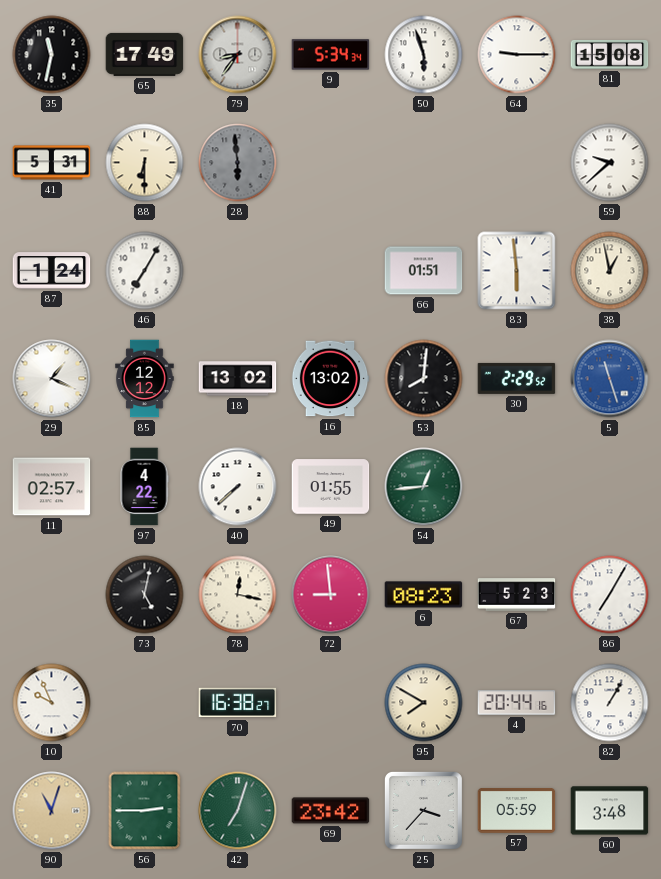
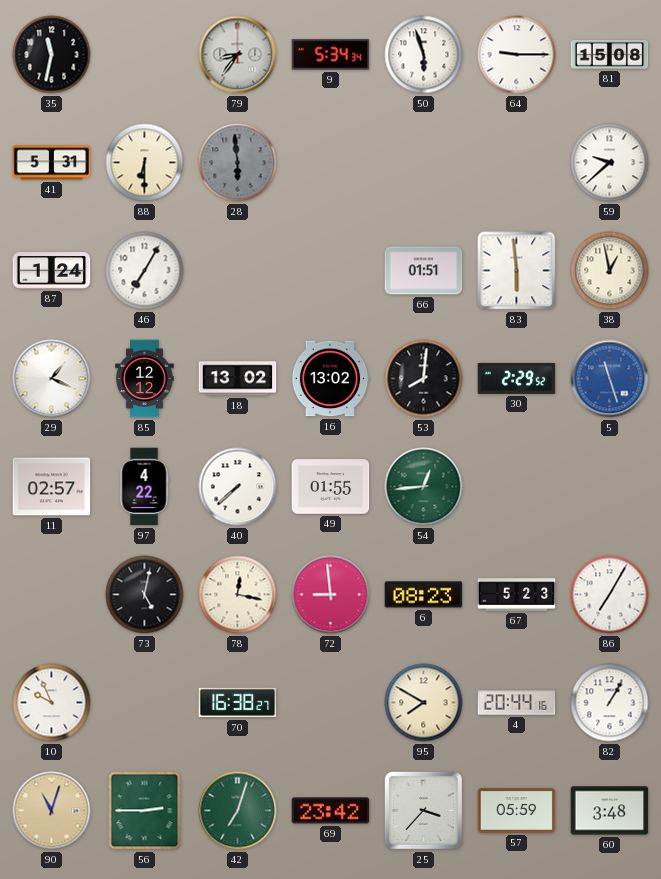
65: 17:49 -> none (145, 54)
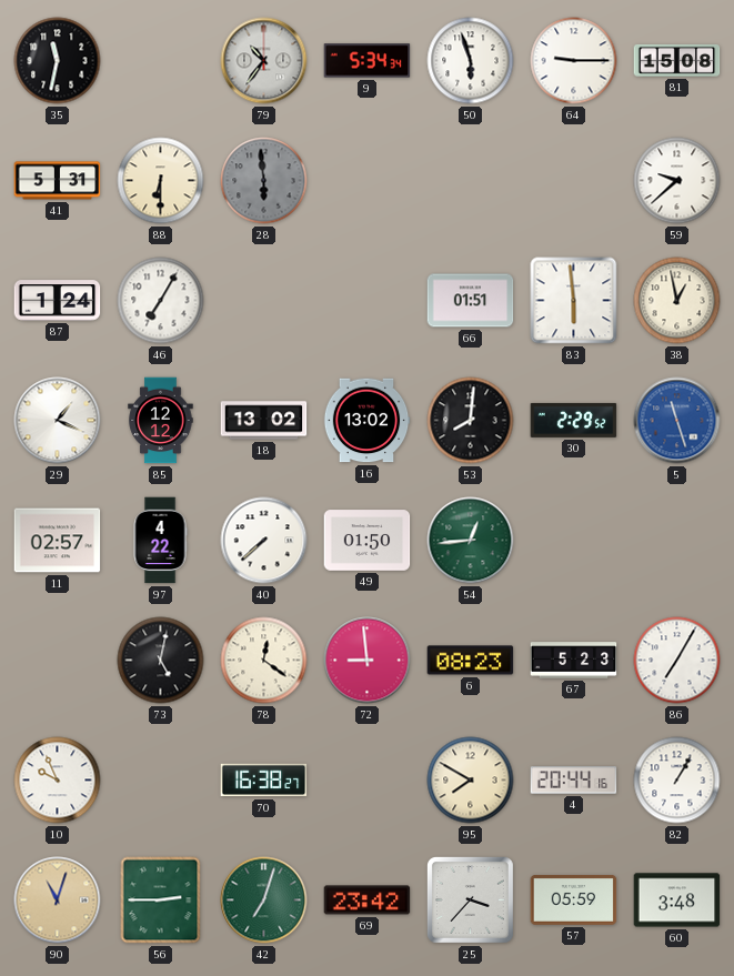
79: 8:36 -> 10:36 (264, 61)
49: 01:55 -> 01:50 (368, 541)
78: 12:17 -> 12:21 (264, 661)
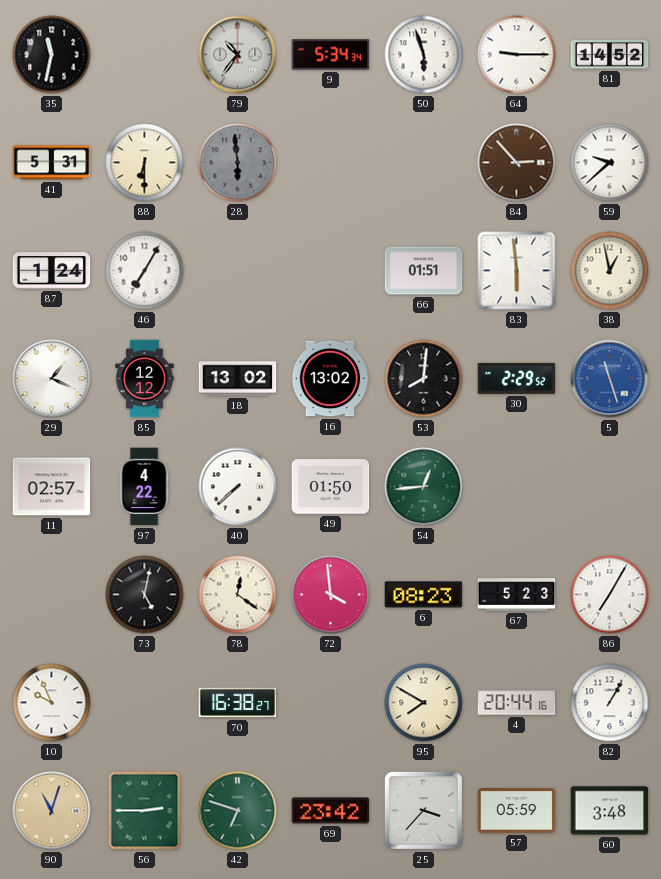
81: 15:08 -> 14:52 (610, 55)
84: none -> 2:53 (517, 163)
72: 8:59 -> 3:59 (331, 595)
42: 7:03 -> 6:48 (238, 811)
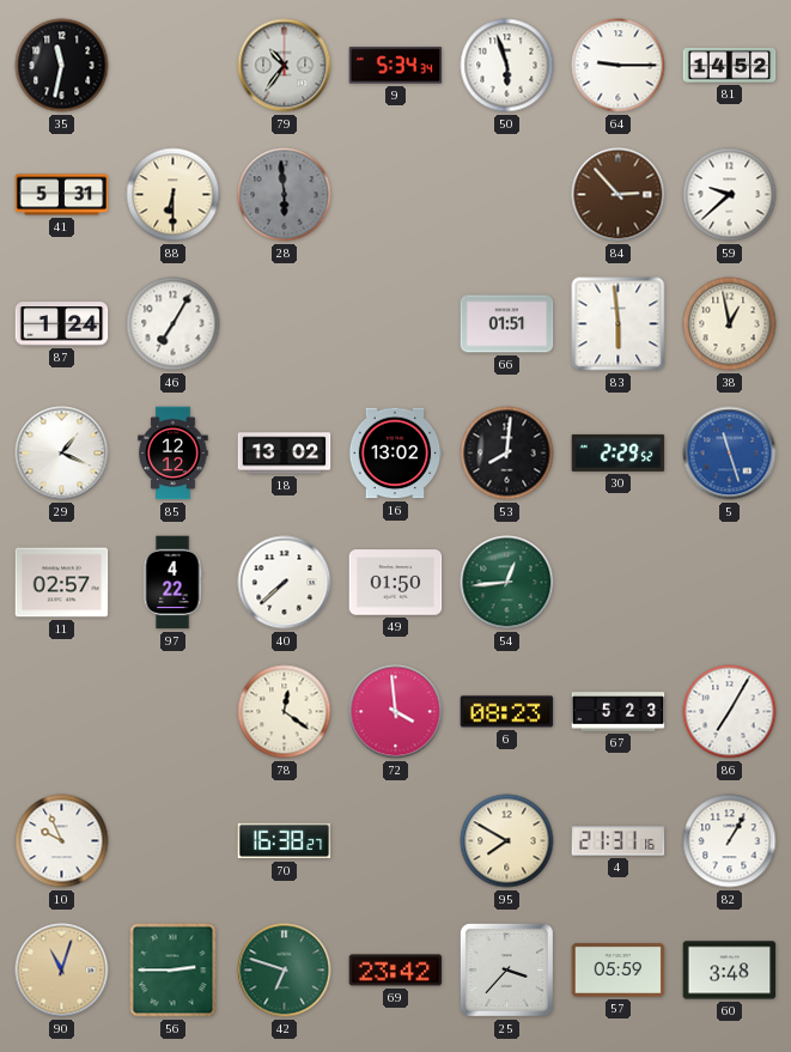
73: 5:02 -> none (145, 595)
4: 20:44 -> 21:31 (619, 841)
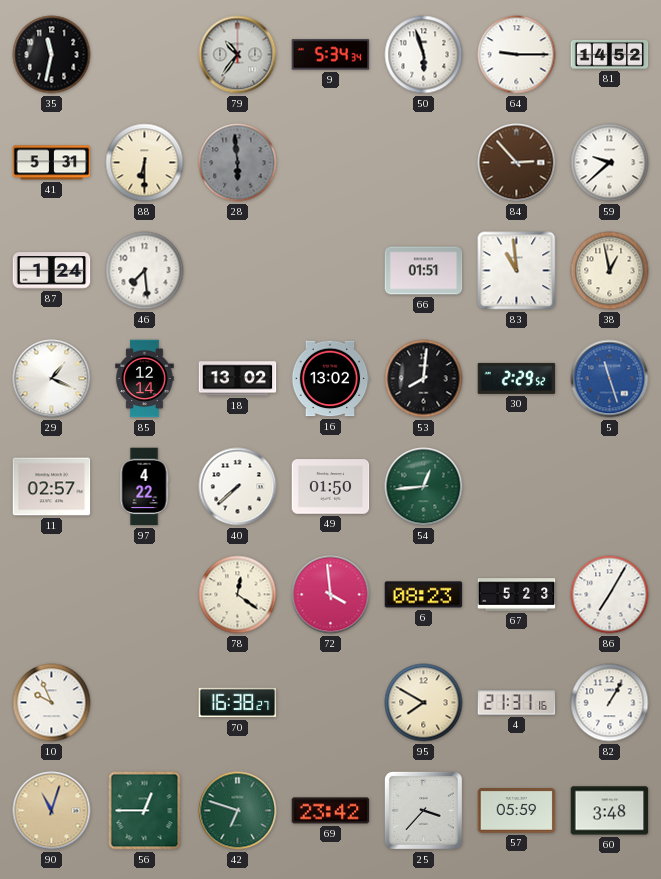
46: 7:05 -> 7:29 (145, 271)
83: 5:59 -> 10:59 (517, 271)
85: 12:12 -> 12:14 (145, 379)
56: 2:45 -> 12:45 (145, 811)
